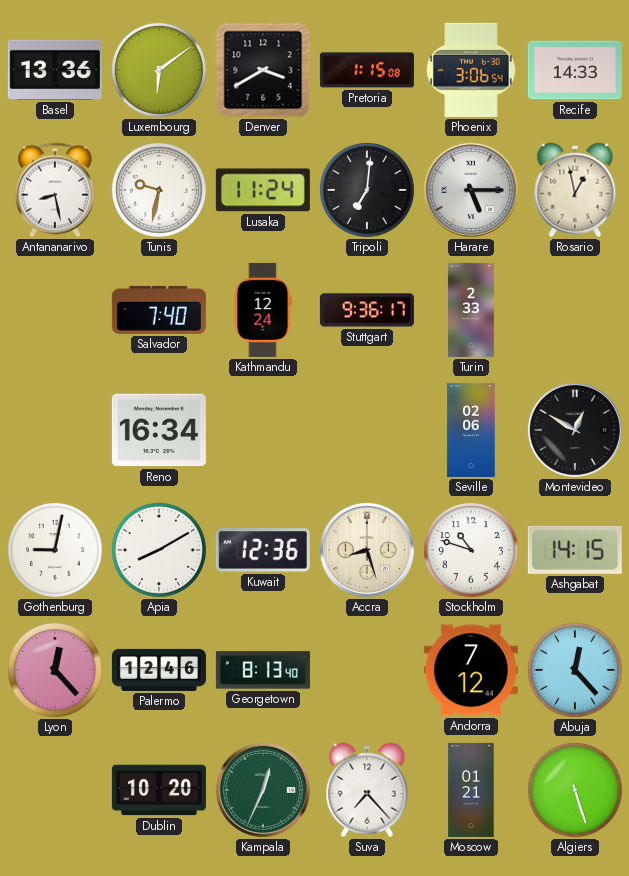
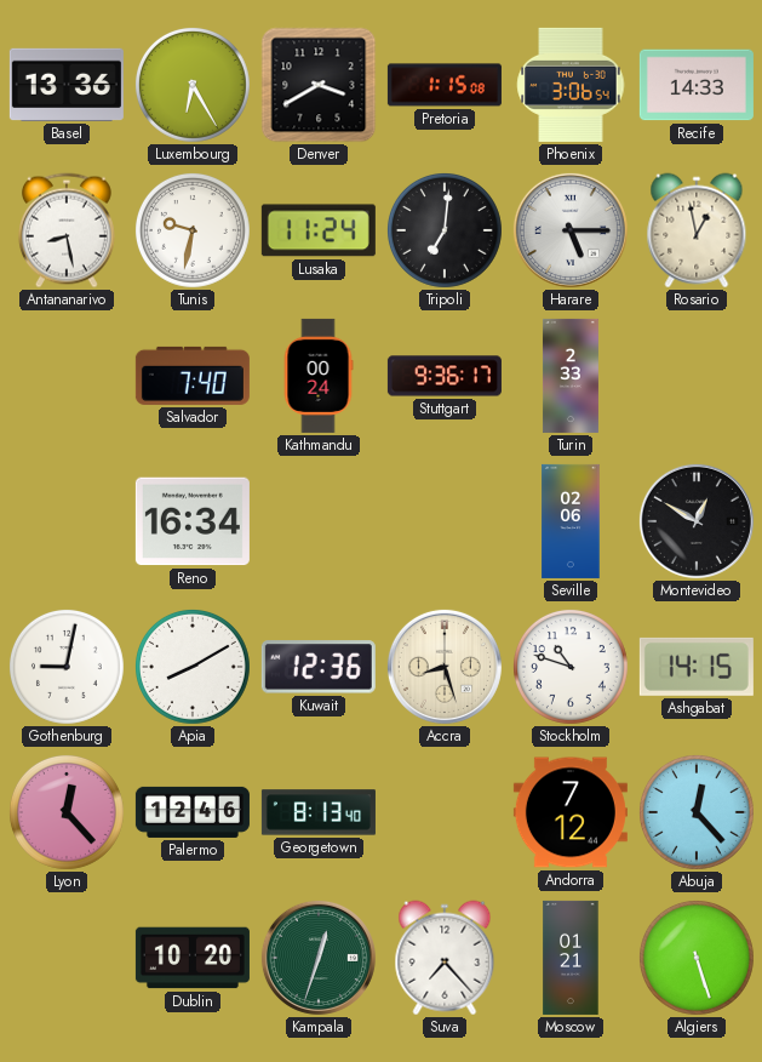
Luxembourg: 6:09 -> 6:25 (193, 85)
Kathmandu: 12:24 -> 00:24 (319, 376)
Kampala: 12:34 -> 12:33 (319, 958)
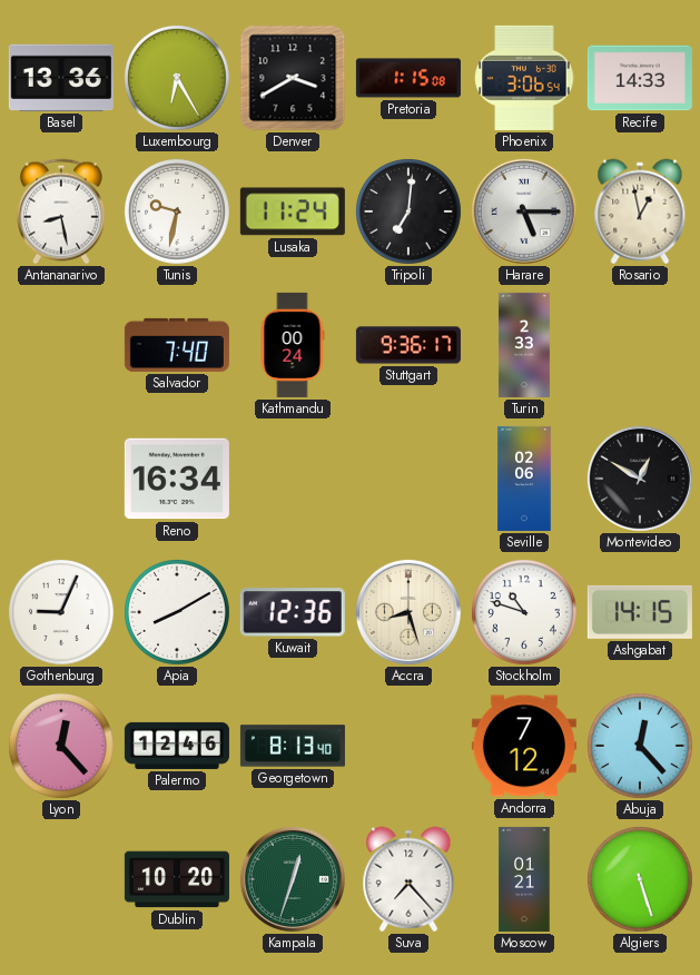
Gothenburg: 9:02 -> 9:04 (61, 612)
